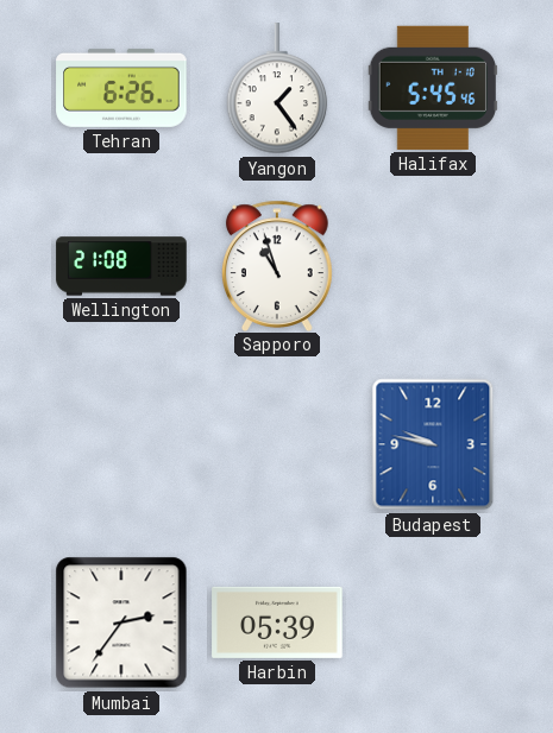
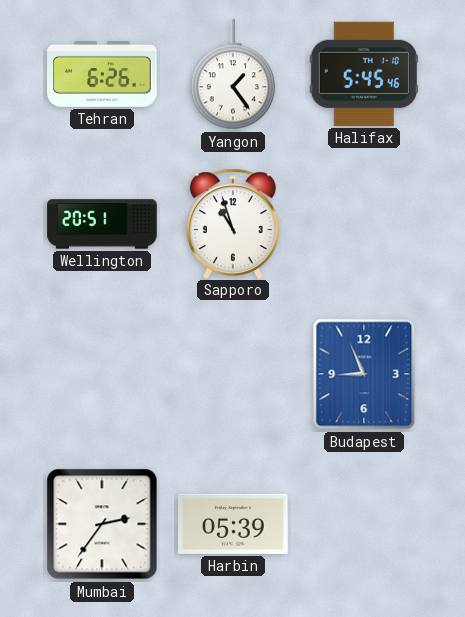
Wellington: 21:08 -> 20:51 (102, 224)
Budapest: 9:47 -> 8:56 (364, 374)
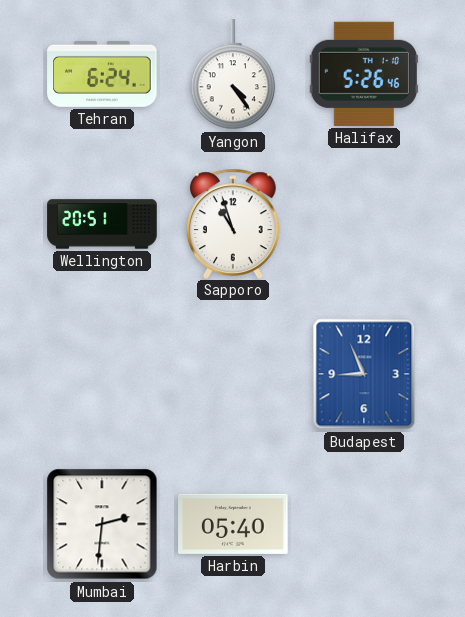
Tehran: 6:26 -> 6:24 (102, 74)
Yangon: 1:24 -> 4:24 (233, 75)
Halifax: 5:45 -> 5:26 (364, 74)
Mumbai: 2:36 -> 2:31 (102, 524)
Harbin: 05:39 -> 05:40 (233, 524)
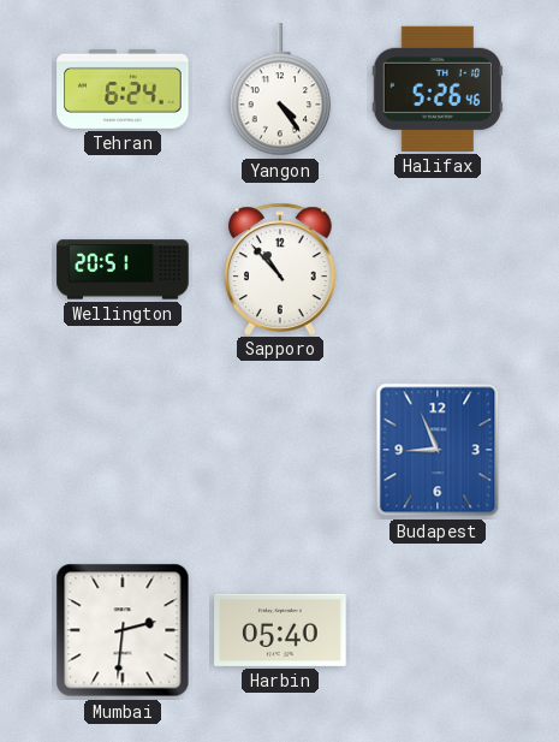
Sapporo: 10:57 -> 10:53 (280, 268)
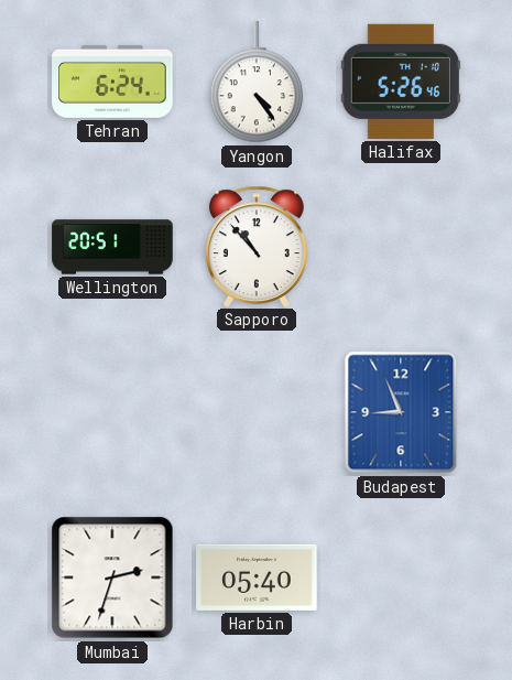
Mumbai: 2:31 -> 2:33 (112, 578)
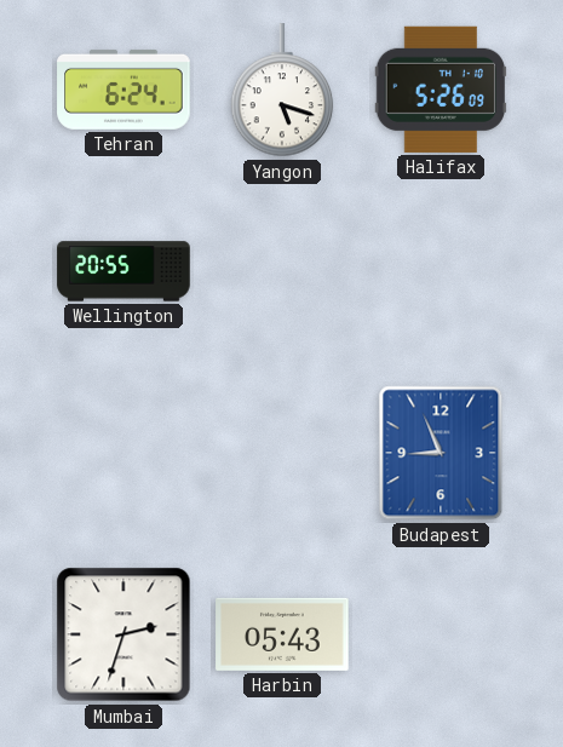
Yangon: 4:24 -> 5:18 (282, 91)
Halifax: 5:26:46 -> 5:26:09 (441, 90)
Wellington: 20:51 -> 20:55 (123, 271)
Sapporo: 10:53 -> none (257, 246)
Harbin: 05:40 -> 05:43 (282, 634)
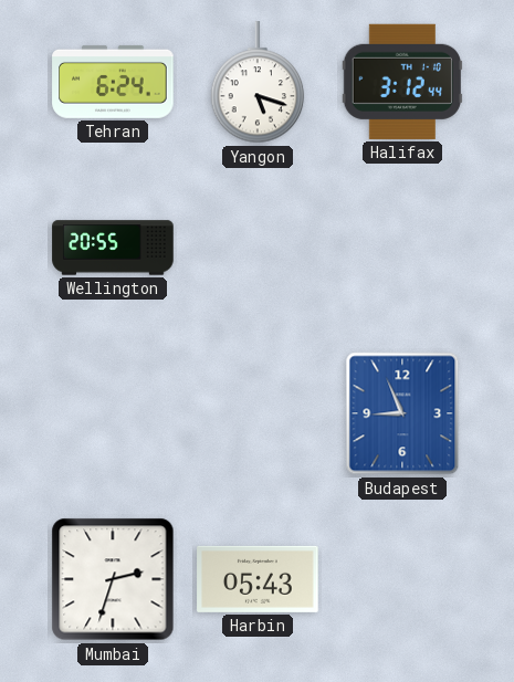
Halifax: 5:26 -> 3:12 (402, 82)
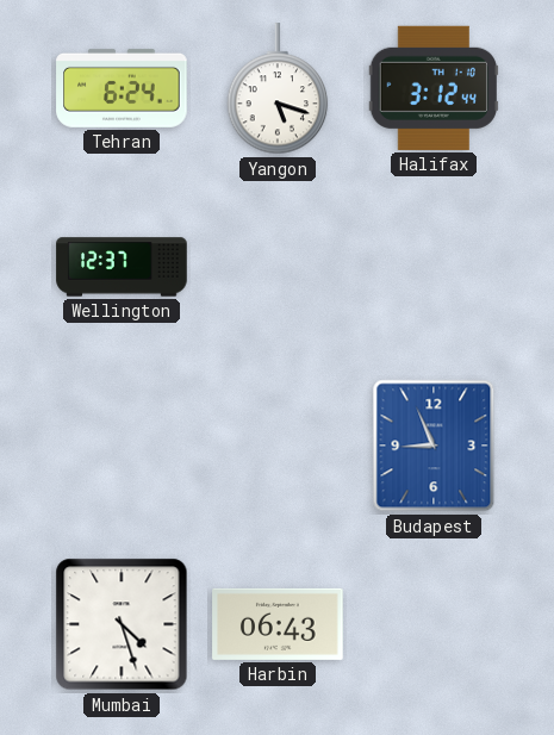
Wellington: 20:55 -> 12:37 (122, 267)
Mumbai: 2:33 -> 4:27 (122, 624)
Harbin: 05:43 -> 06:43 (278, 624)
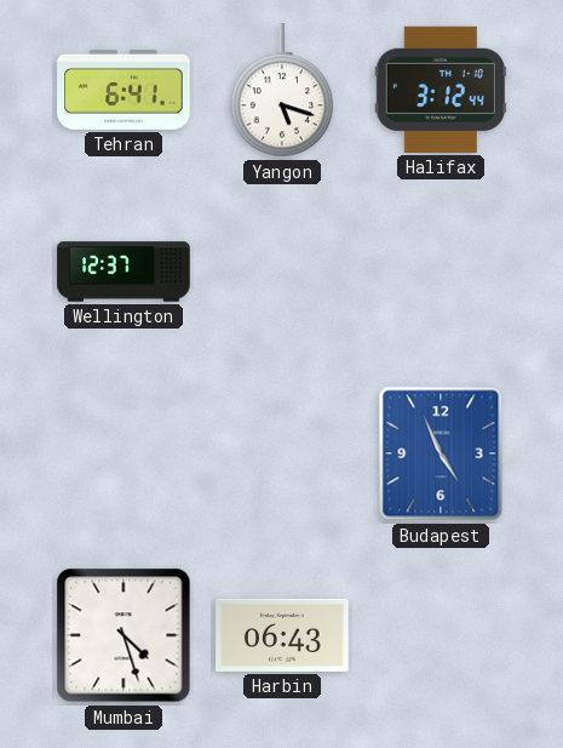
Tehran: 6:24 -> 6:41 (123, 90)
Budapest: 8:56 -> 4:56 (441, 453)
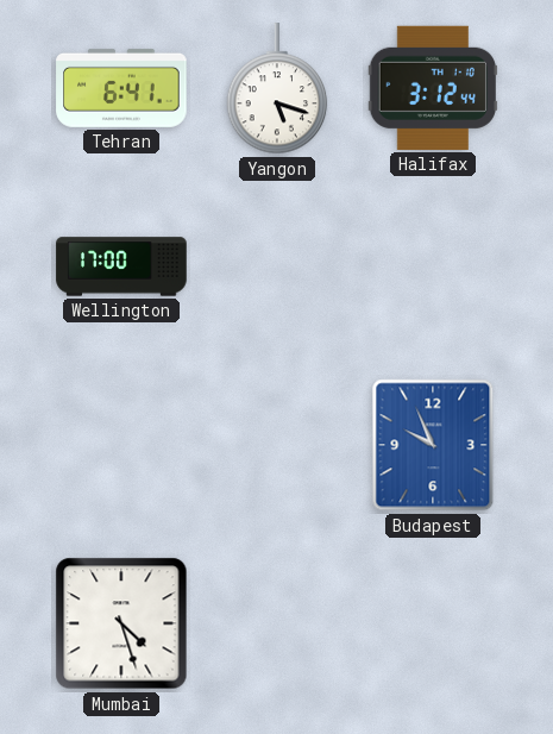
Wellington: 12:37 -> 17:00 (121, 266)
Budapest: 4:56 -> 9:56 (433, 445)
Harbin: 06:43 -> none (282, 635)
